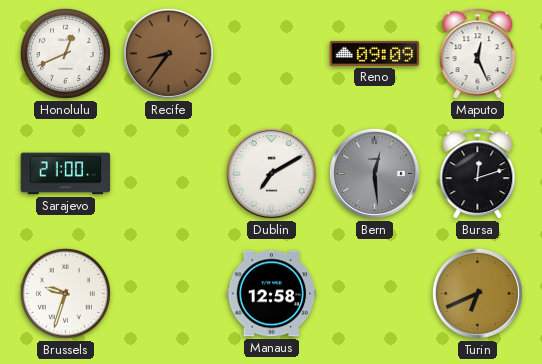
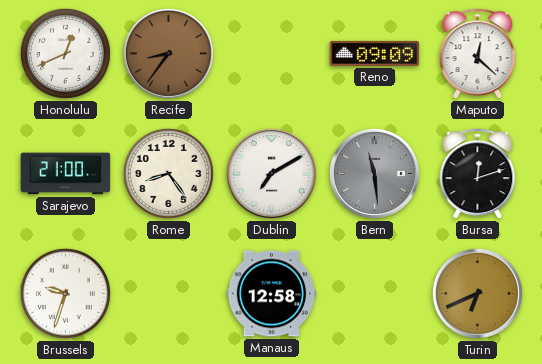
Maputo: 12:26 -> 12:22 (478, 54)
Rome: none -> 8:24 (168, 173)
Bern: 12:29 -> 11:29 (374, 173)
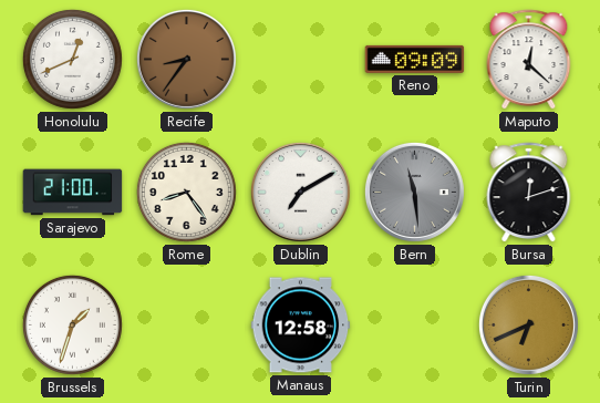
Brussels: 9:33 -> 1:33 (72, 324)
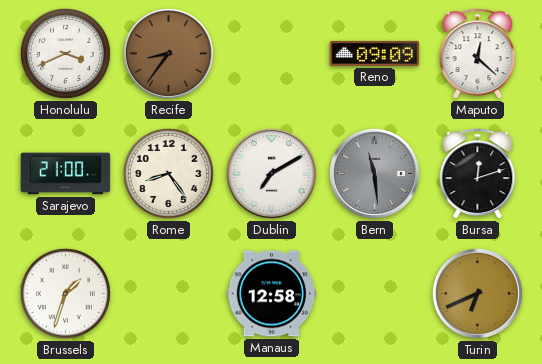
Honolulu: 12:41 -> 3:41 (65, 53)
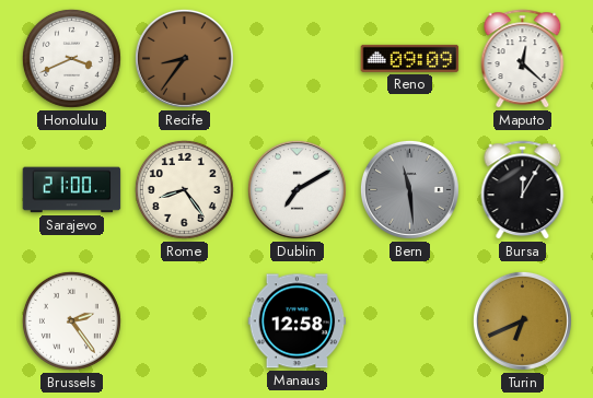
Bursa: 12:12 -> 12:05 (523, 190)
Brussels: 1:33 -> 2:24 (71, 320)
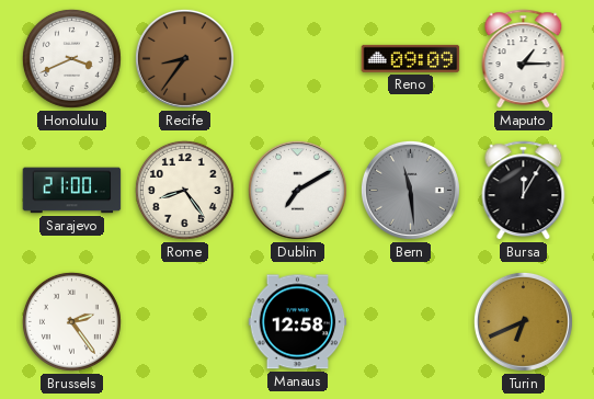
Maputo: 12:22 -> 1:15 (524, 59)
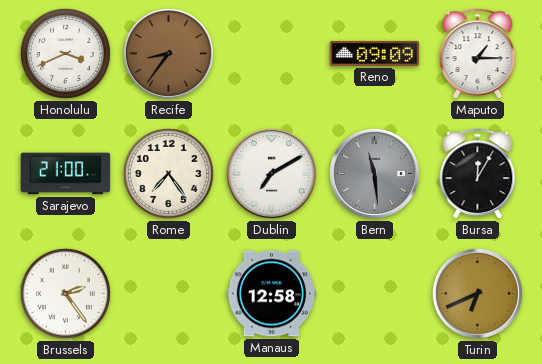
Rome: 8:24 -> 7:24 (168, 173)
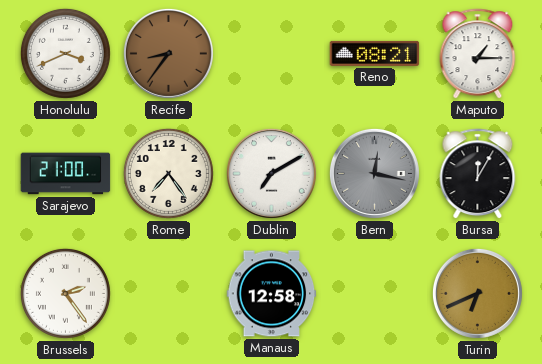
Reno: 09:09 -> 08:21 (375, 53)
Bern: 11:29 -> 12:17 (374, 173)
